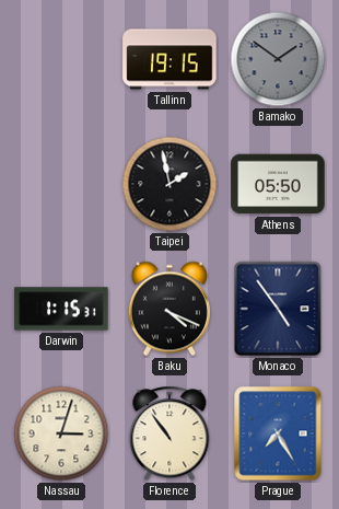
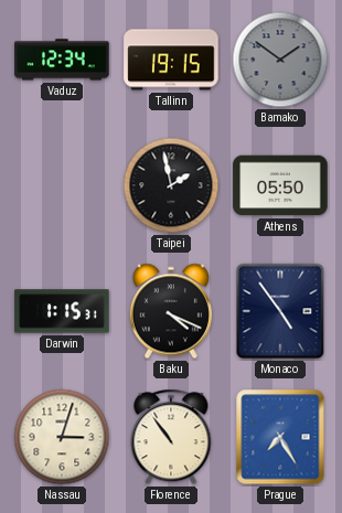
Vaduz: none -> 12:34 (62, 60)
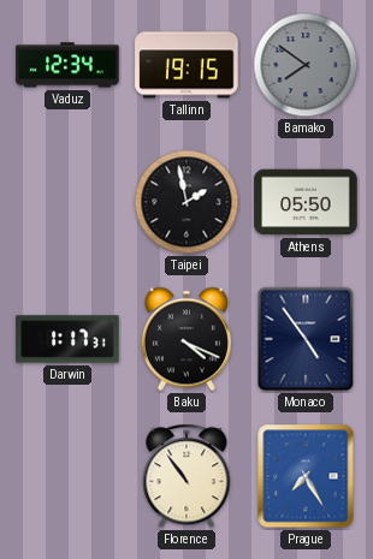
Bamako: 1:51 -> 7:51 (306, 65)
Darwin: 1:15 -> 1:17 (67, 339)
Nassau: 3:03 -> none (62, 437)
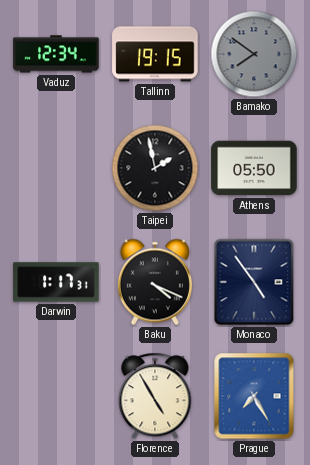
Florence: 10:54 -> 4:55 (155, 396)
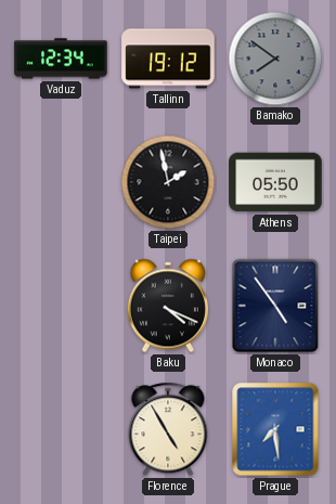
Tallinn: 19:15 -> 19:12 (168, 59)
Darwin: 1:17 -> none (56, 282)
Prague: 7:25 -> 7:29 (275, 429)
